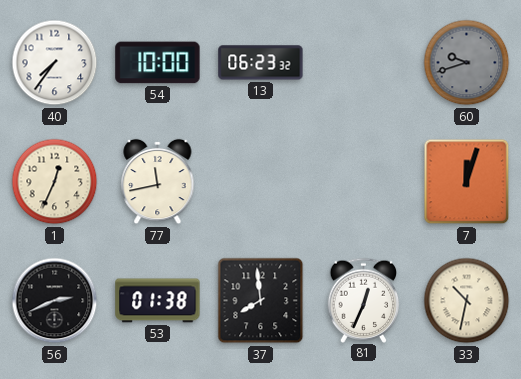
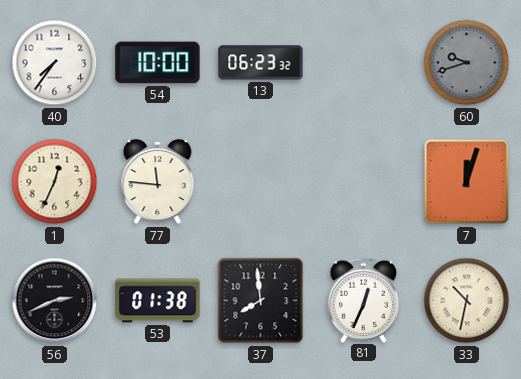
77: 11:43 -> 11:46 (158, 182)
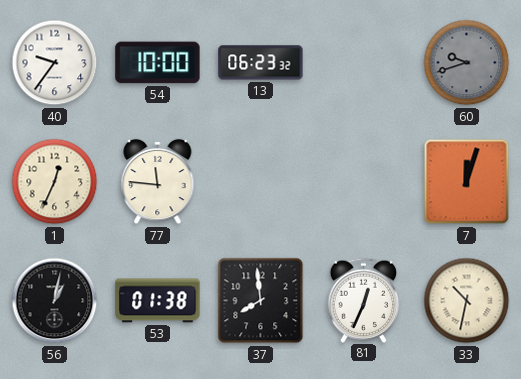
40: 7:36 -> 9:36 (55, 63)
56: 2:41 -> 1:02 (55, 301)
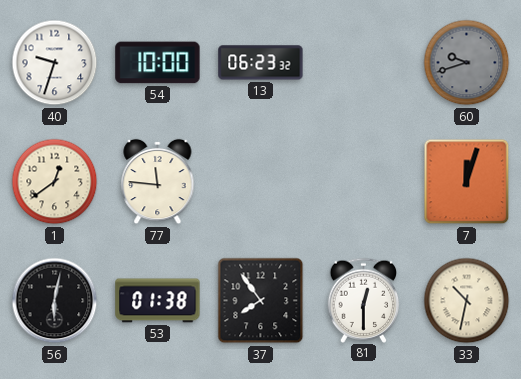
40: 9:36 -> 9:33 (55, 63)
1: 12:34 -> 12:39 (55, 182)
56: 1:02 -> 6:02 (55, 301)
37: 7:59 -> 7:54 (261, 301)
81: 12:34 -> 12:30 (364, 300)
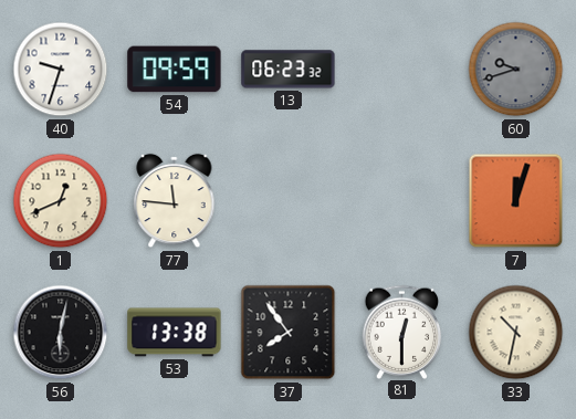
54: 10:00 -> 09:59 (175, 70)
1: 12:39 -> 12:41 (61, 201)
53: 01:38 -> 13:38 (175, 333)
